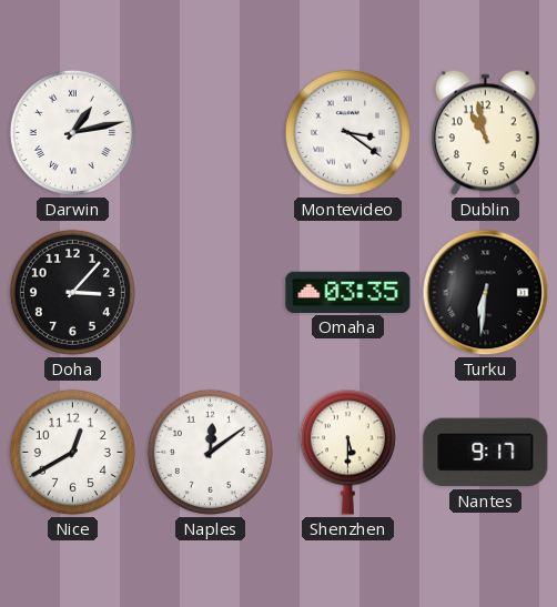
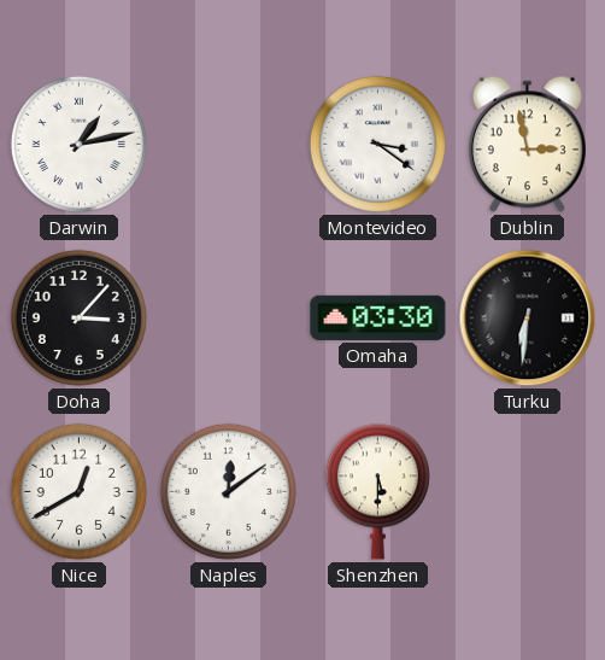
Dublin: 10:58 -> 2:58 (527, 145)
Omaha: 03:35 -> 03:30 (378, 317)
Nantes: 9:17 -> none (486, 453)
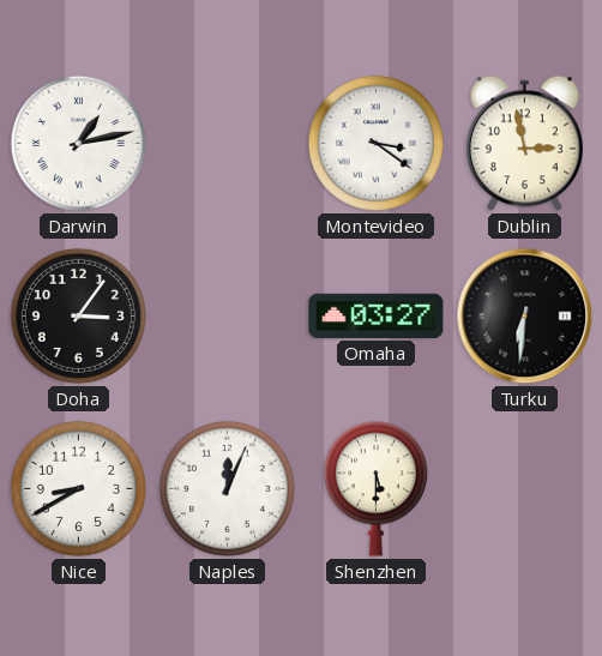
Doha: 3:07 -> 3:06 (78, 315)
Omaha: 03:30 -> 03:27 (377, 315)
Nice: 12:40 -> 8:40 (78, 488)
Naples: 12:09 -> 12:04 (227, 488)
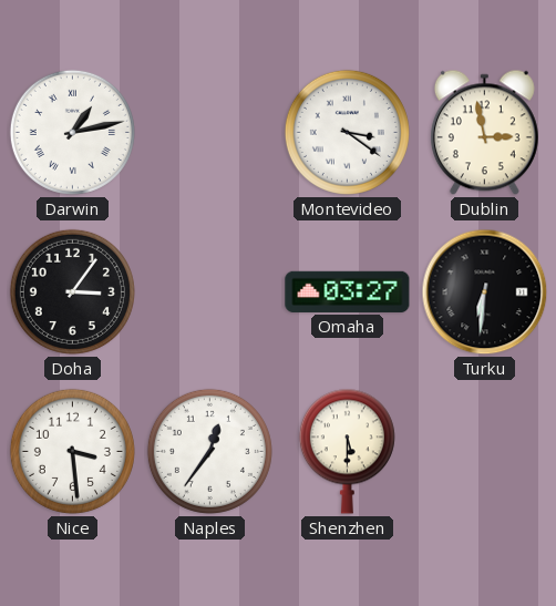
Nice: 8:40 -> 3:29 (72, 451)
Naples: 12:04 -> 12:36 (209, 451)
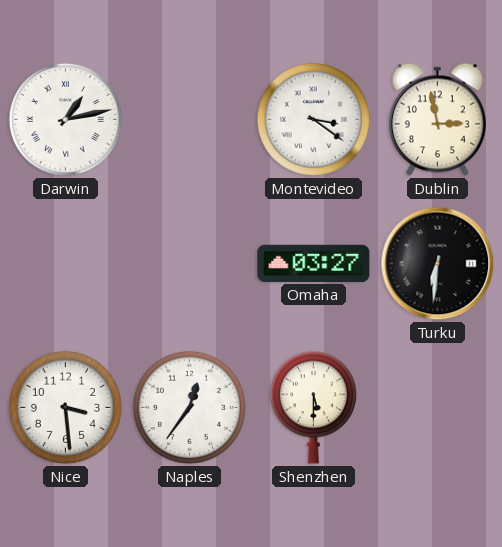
Doha: 3:06 -> none (72, 291)
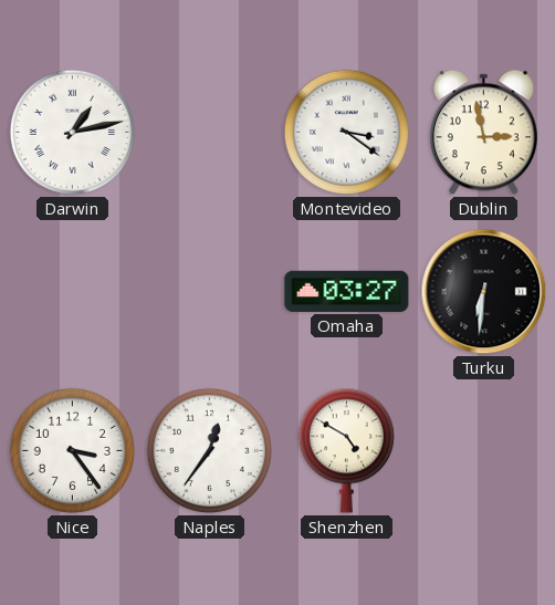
Nice: 3:29 -> 3:24 (72, 450)
Shenzhen: 5:30 -> 4:50 (346, 450)
